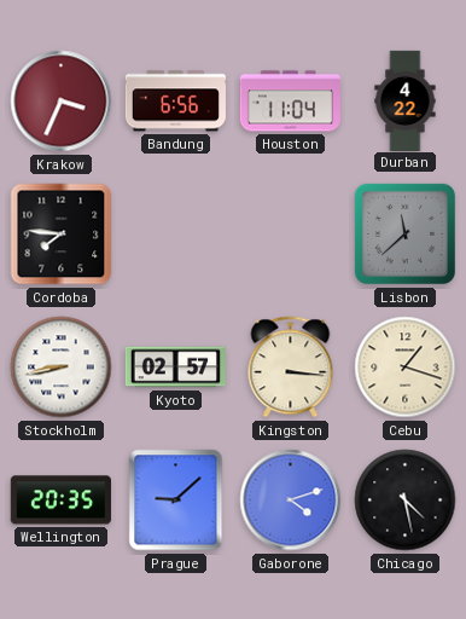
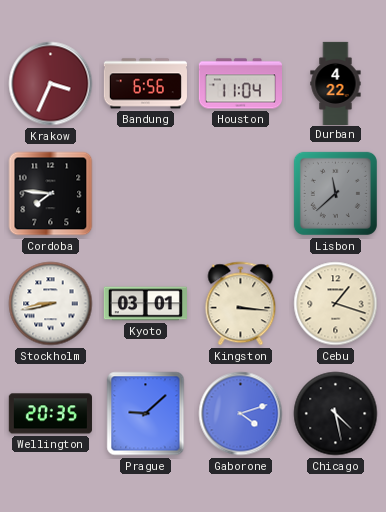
Kyoto: 02:57 -> 03:01 (145, 304)
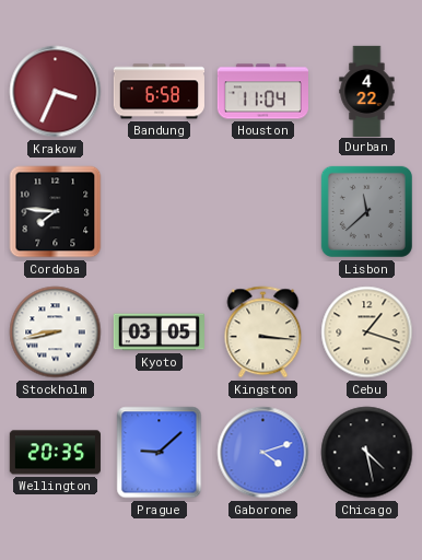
Bandung: 6:56 -> 6:58 (159, 92)
Kyoto: 03:01 -> 03:05 (159, 332)
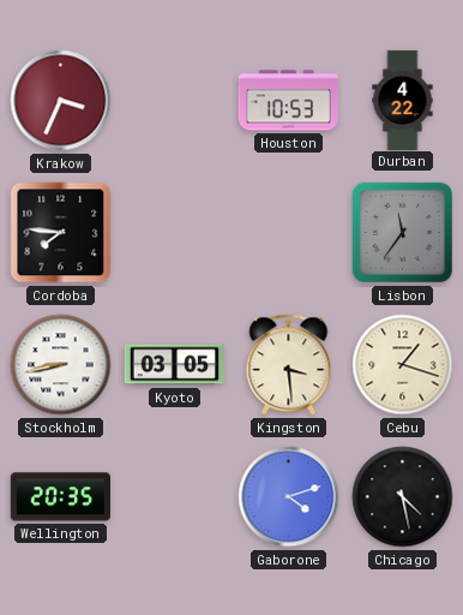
Bandung: 6:58 -> none (159, 92)
Houston: 11:04 -> 10:53 (288, 101)
Lisbon: 11:38 -> 11:36 (402, 232)
Kingston: 3:16 -> 3:29 (289, 365)
Prague: 9:08 -> none (160, 453)
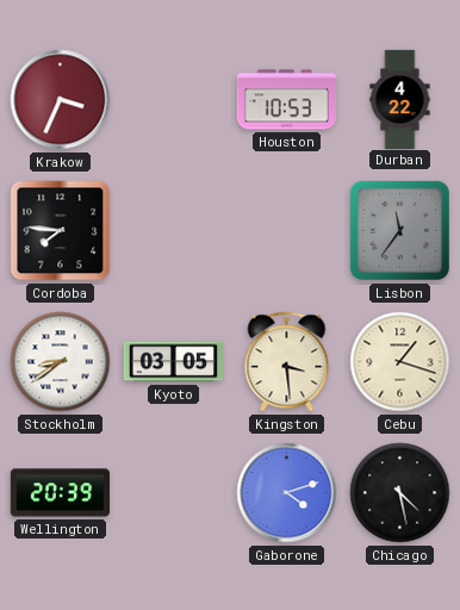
Stockholm: 8:43 -> 8:39 (61, 362)
Wellington: 20:35 -> 20:39 (60, 493)
